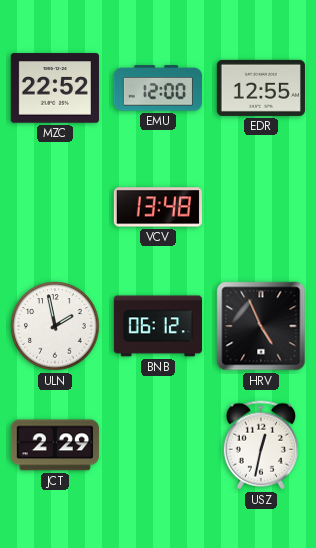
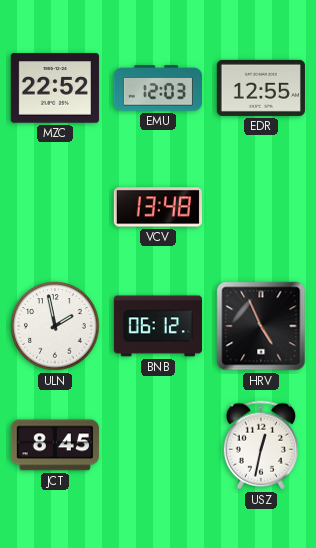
EMU: 12:00 -> 12:03 (158, 88)
JCT: 2:29 -> 8:45 (55, 445)
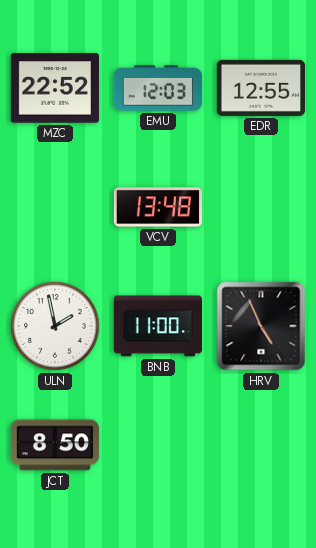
BNB: 06:12 -> 11:00 (158, 326)
JCT: 8:45 -> 8:50 (55, 445)
USZ: 12:32 -> none (261, 445)
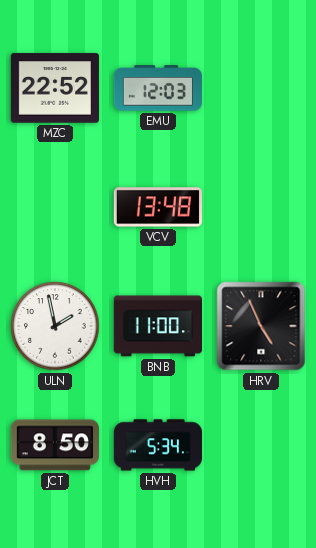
EDR: 12:55 -> none (261, 88)
HVH: none -> 5:34 (158, 445)
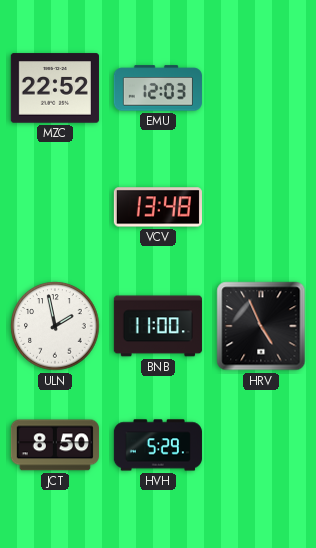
HVH: 5:34 -> 5:29 (158, 445)
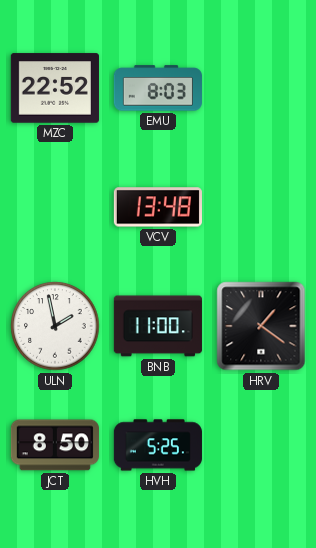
EMU: 12:03 -> 8:03 (158, 88)
HRV: 4:56 -> 1:21 (261, 326)
HVH: 5:29 -> 5:25 (158, 445)
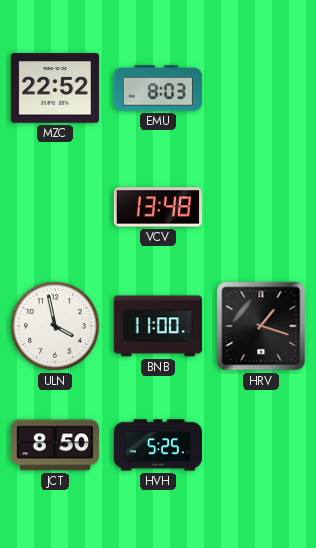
ULN: 1:58 -> 3:58 (55, 326)
HRV: 1:21 -> 1:18 (261, 326)
